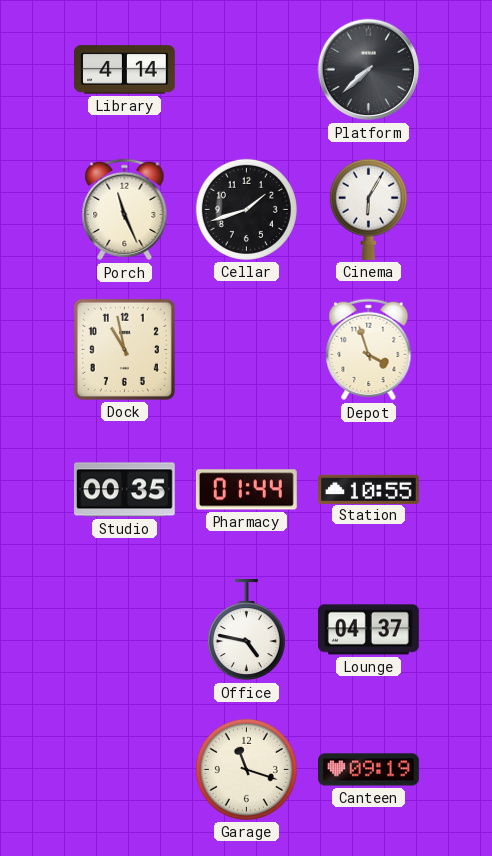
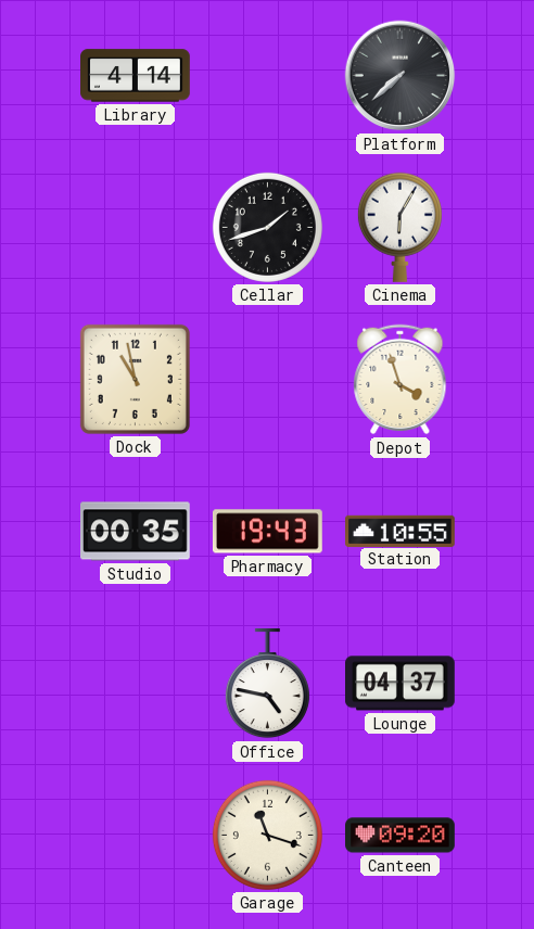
Porch: 11:26 -> none (125, 210)
Pharmacy: 01:44 -> 19:43 (267, 532)
Canteen: 09:19 -> 09:20 (400, 836)
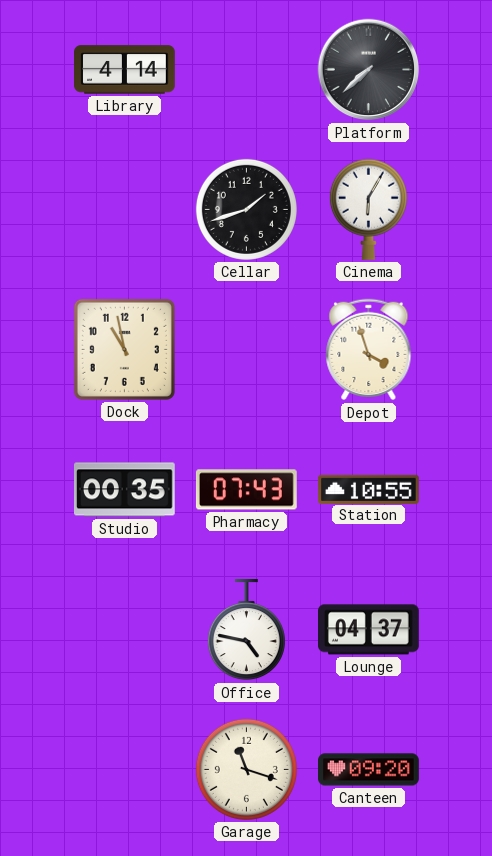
Pharmacy: 19:43 -> 07:43 (246, 490)
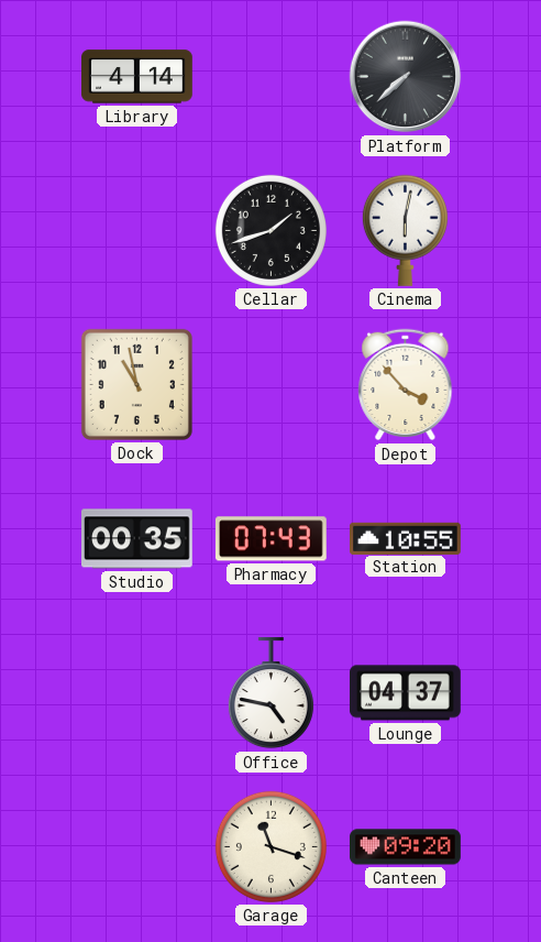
Cinema: 6:05 -> 6:02 (405, 230)
Depot: 3:57 -> 3:53 (406, 385)
